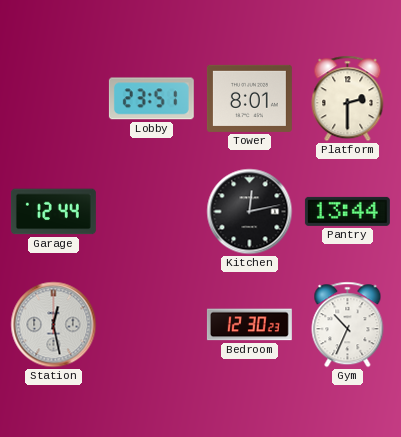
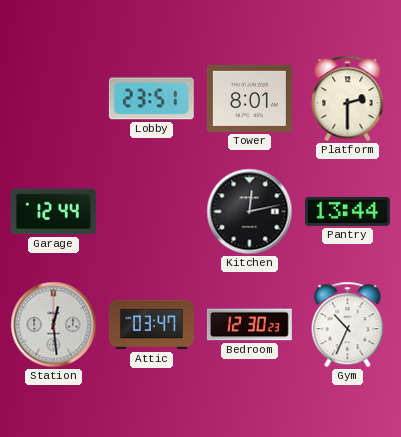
Station: 12:28 -> 12:29 (54, 325)
Attic: none -> 03:47 (152, 325)
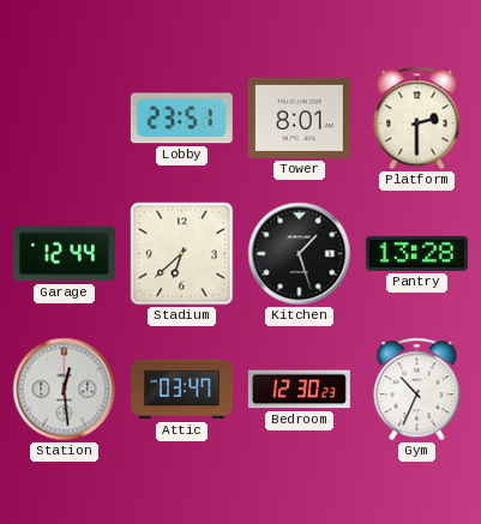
Stadium: none -> 6:38 (182, 254)
Kitchen: 12:13 -> 1:27 (300, 254)
Pantry: 13:44 -> 13:28 (416, 253)
